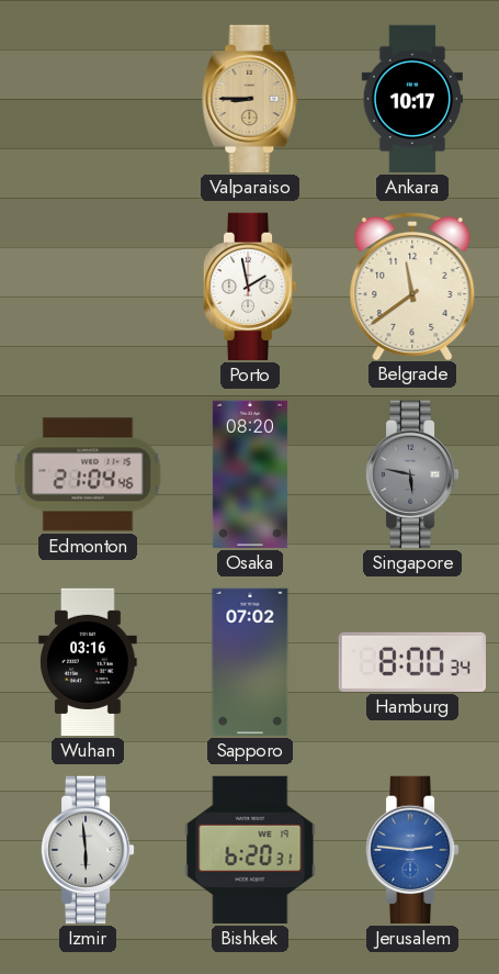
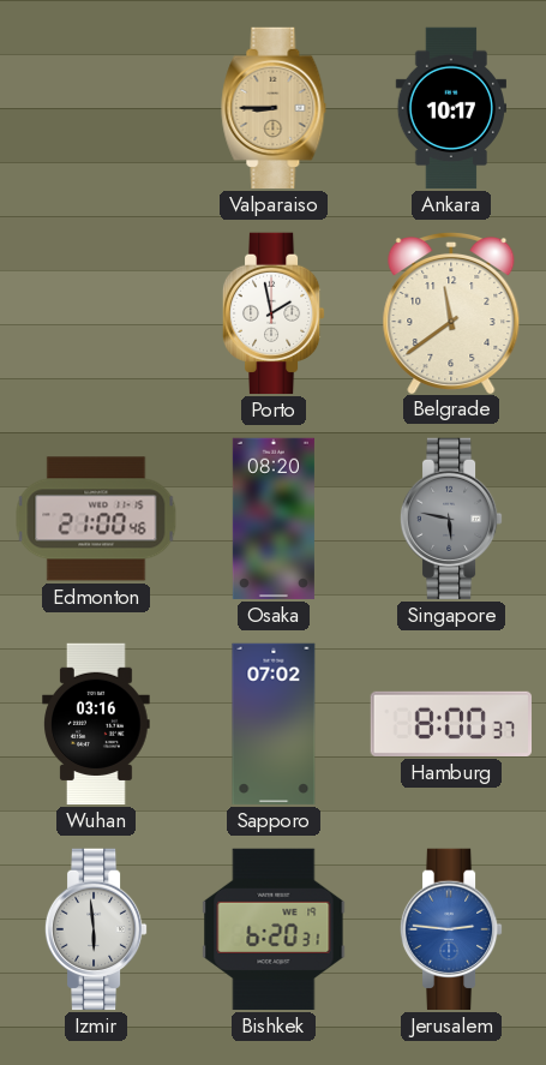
Edmonton: 21:04 -> 21:00 (96, 519)
Hamburg: 8:00:34 -> 8:00:37 (451, 724)
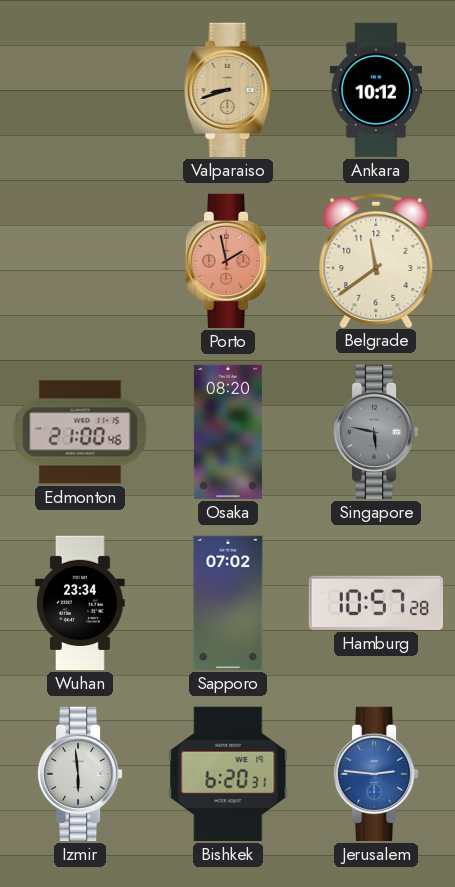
Valparaiso: 8:45 -> 8:42 (228, 90)
Ankara: 10:17 -> 10:12 (375, 90)
Porto dial: white -> salmon (228, 261)
Wuhan: 03:16 -> 23:34 (80, 603)
Hamburg: 8:00 -> 10:57 (376, 603)
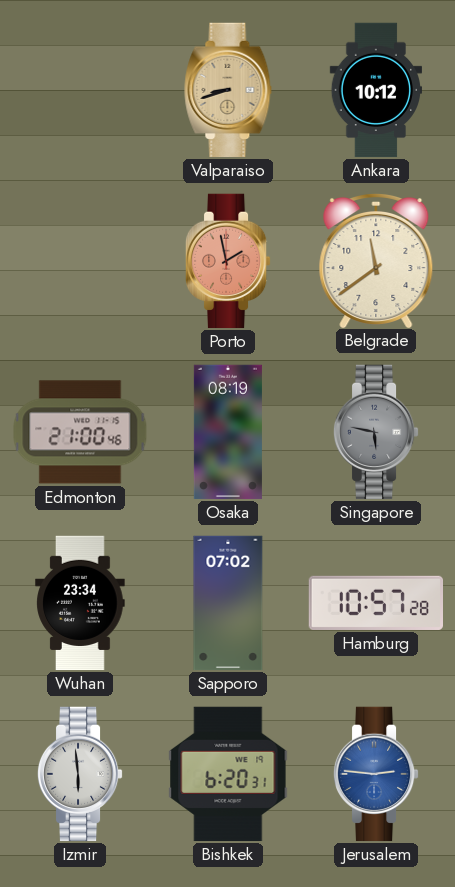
Osaka: 08:20 -> 08:19 (228, 432)
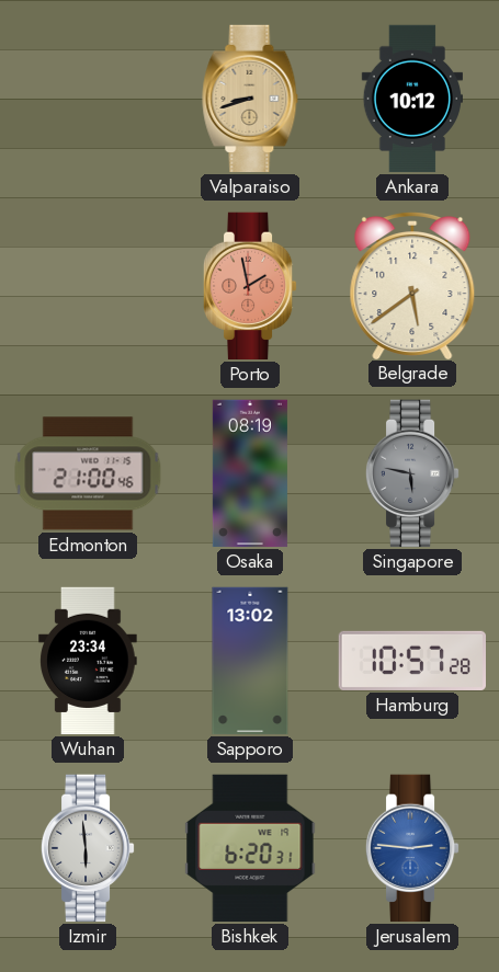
Belgrade: 11:39 -> 5:39 (412, 285)
Sapporo: 07:02 -> 13:02 (250, 661)
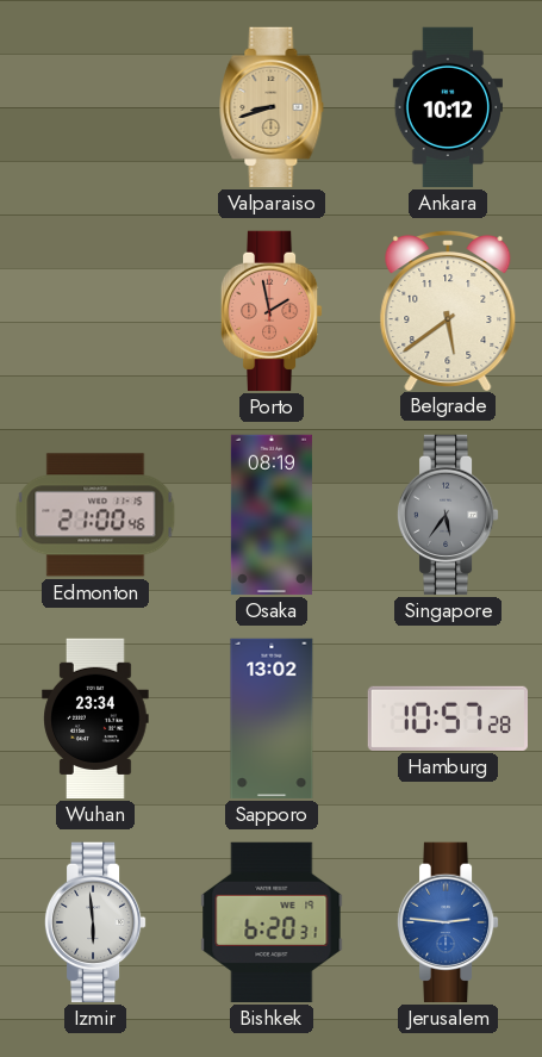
Singapore: 5:47 -> 5:36 (448, 515)
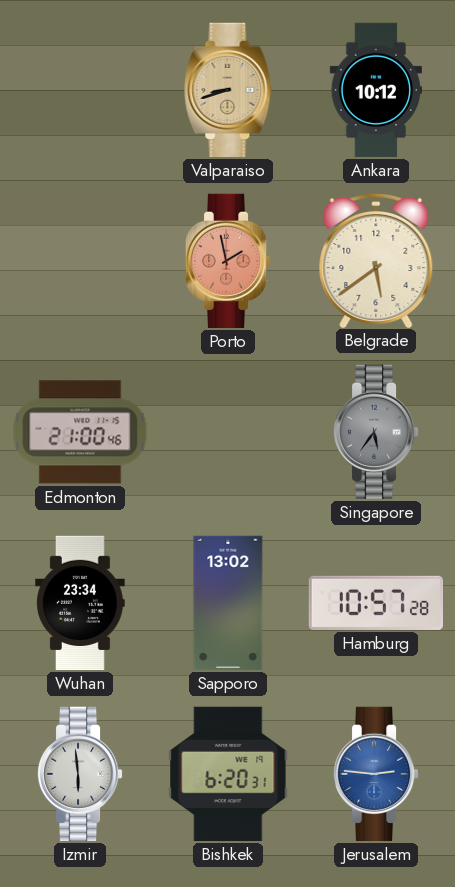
Osaka: 08:19 -> none (272, 515)
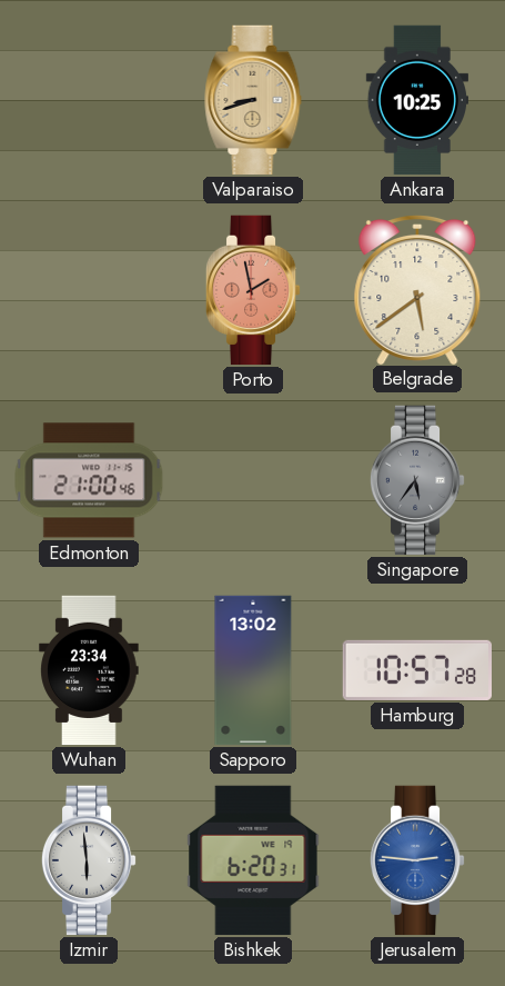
Ankara: 10:12 -> 10:25 (416, 100)
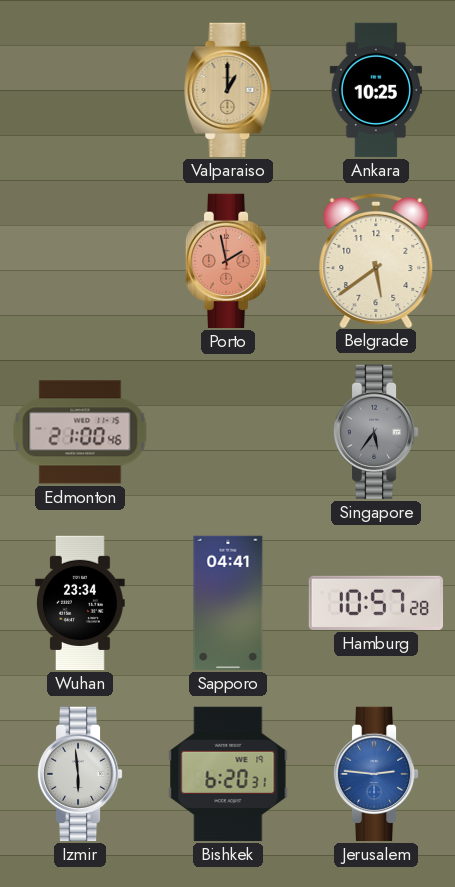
Valparaiso: 8:42 -> 1:00 (228, 90)
Sapporo: 13:02 -> 04:41 (228, 603)
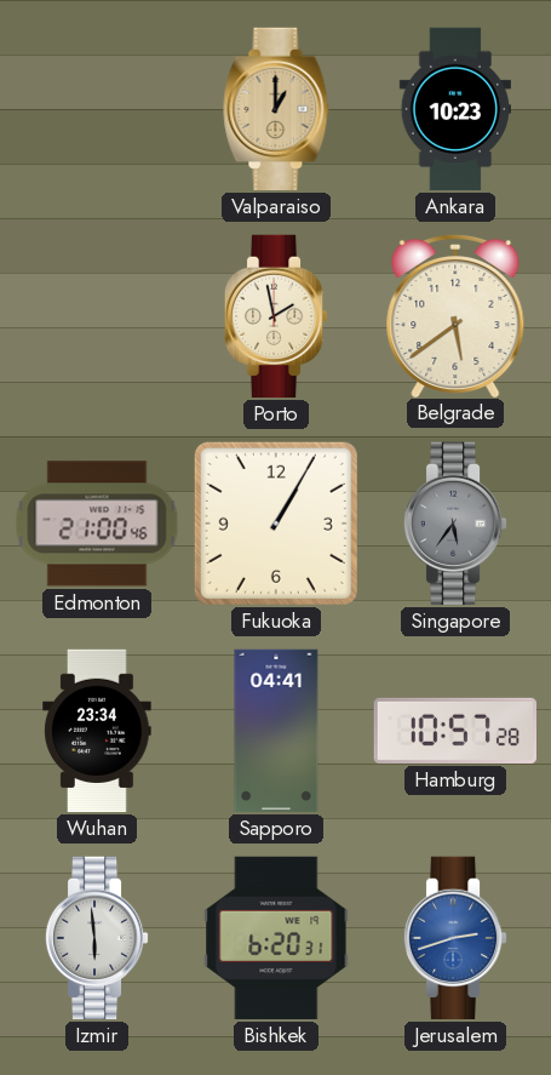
Ankara: 10:25 -> 10:23 (454, 109)
Porto dial: salmon -> cream (276, 316)
Fukuoka: none -> 1:05 (276, 524)
Jerusalem: 2:46 -> 2:42 (455, 938)
